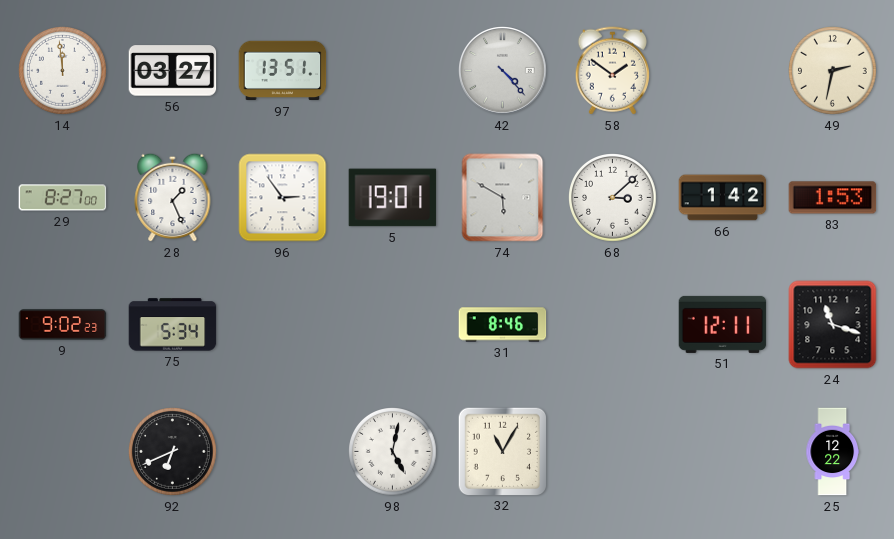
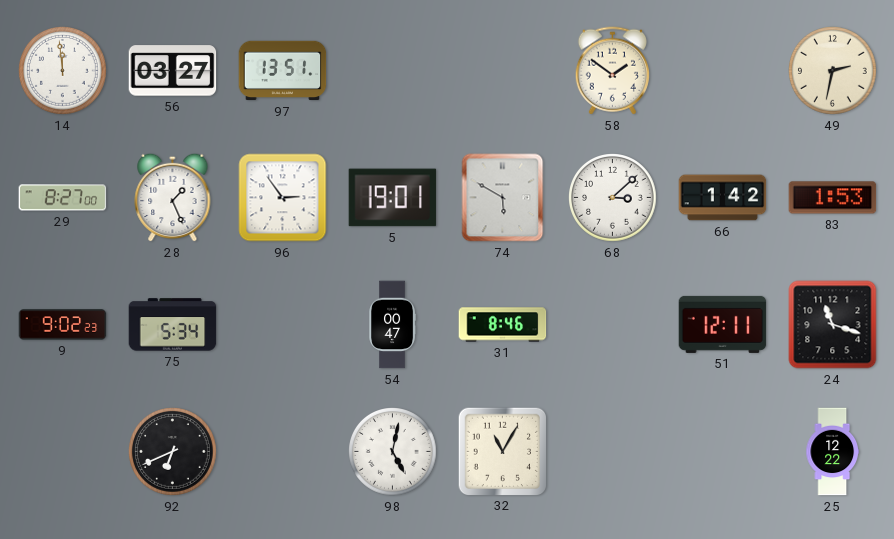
42: 4:23 -> none (503, 71)
54: none -> 00:47 (393, 325)
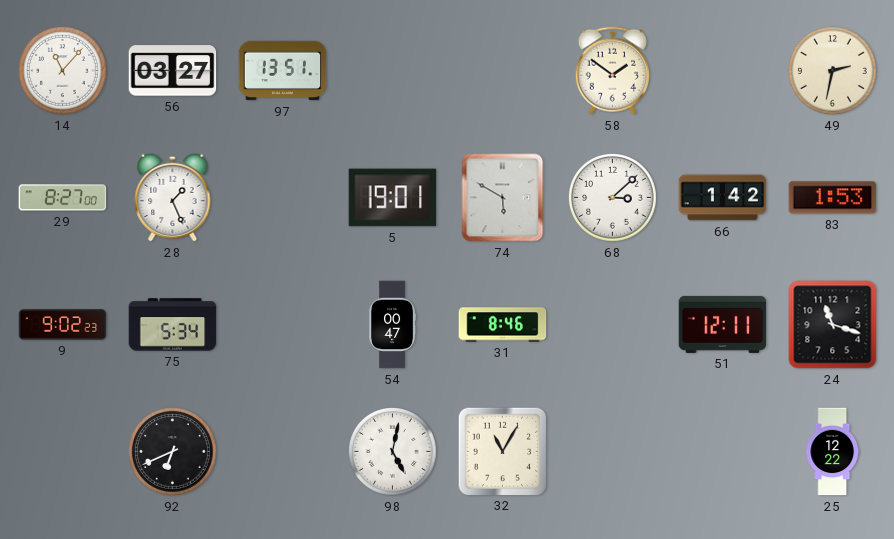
14: 11:59 -> 11:07 (63, 71)
96: 2:54 -> none (283, 198)
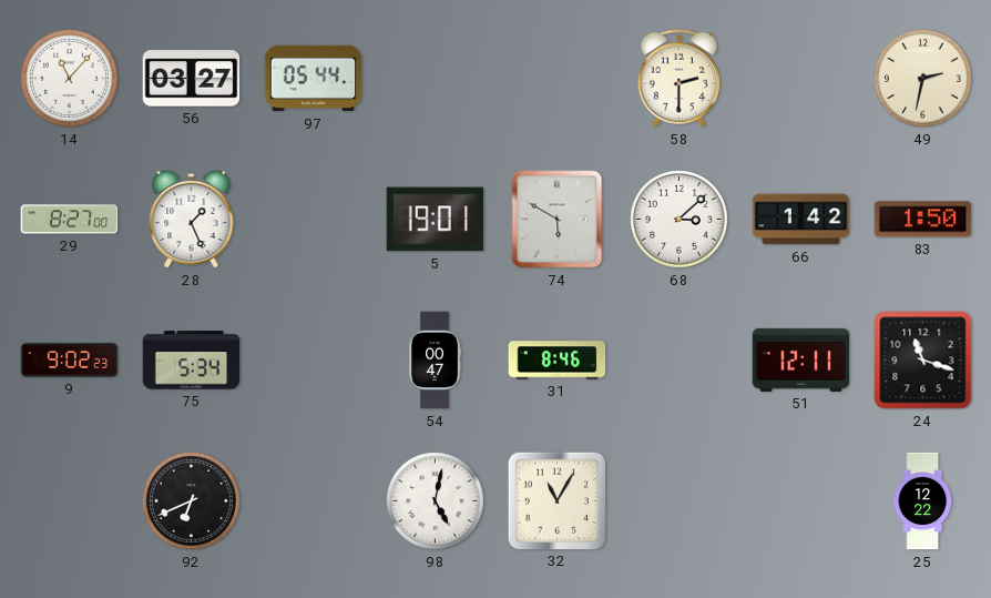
97: 13:51 -> 05:44 (314, 79)
58: 1:51 -> 2:30 (678, 79)
83: 1:53 -> 1:50 (923, 220)
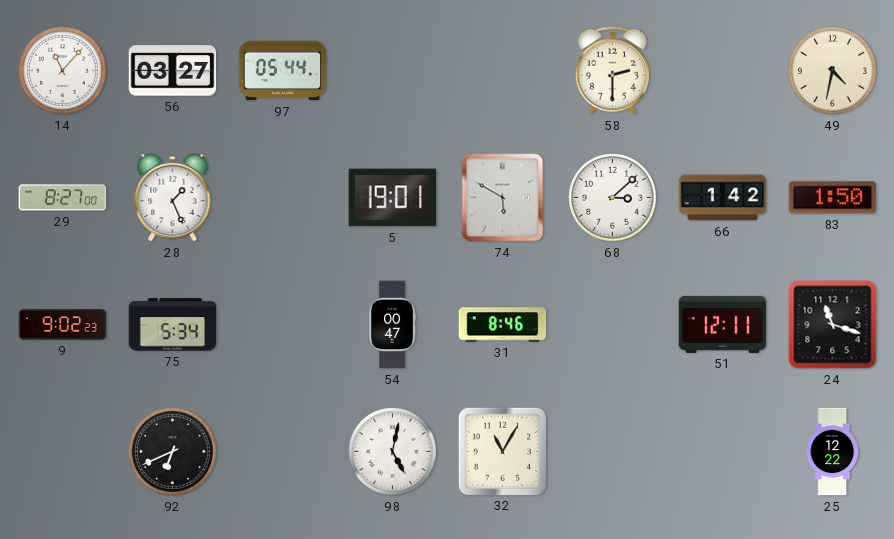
49: 2:32 -> 4:32 (833, 71)
